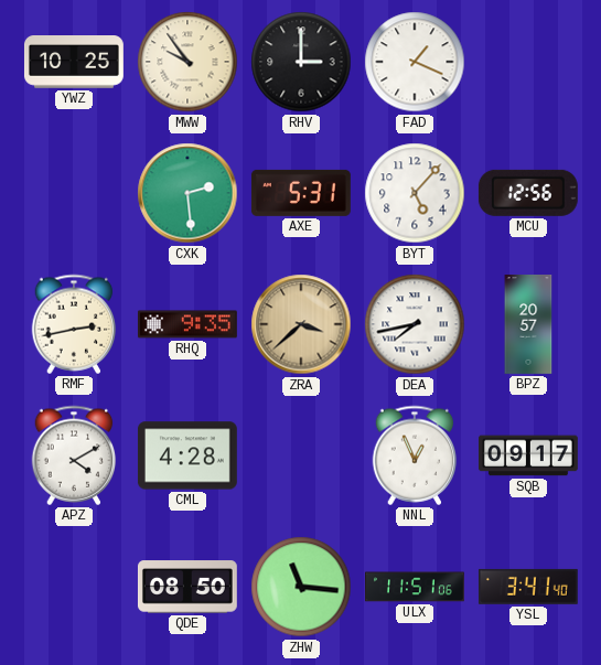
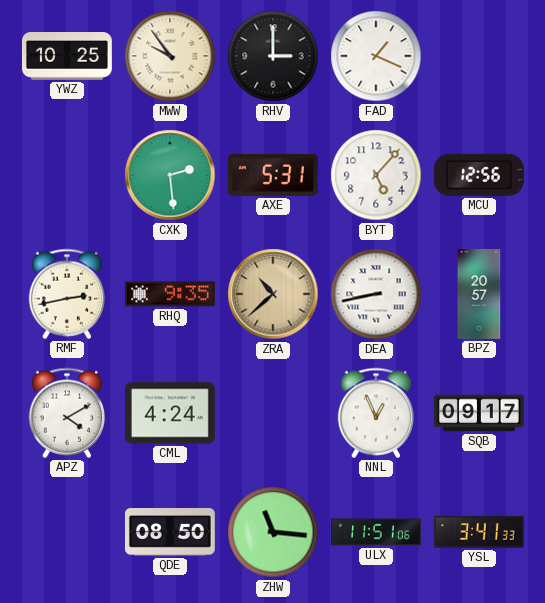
ZRA: 3:38 -> 10:38 (273, 294)
DEA: 7:43 -> 8:43 (376, 294)
CML: 4:28 -> 4:24 (170, 413)
YSL: 3:41:40 -> 3:41:33 (479, 532)
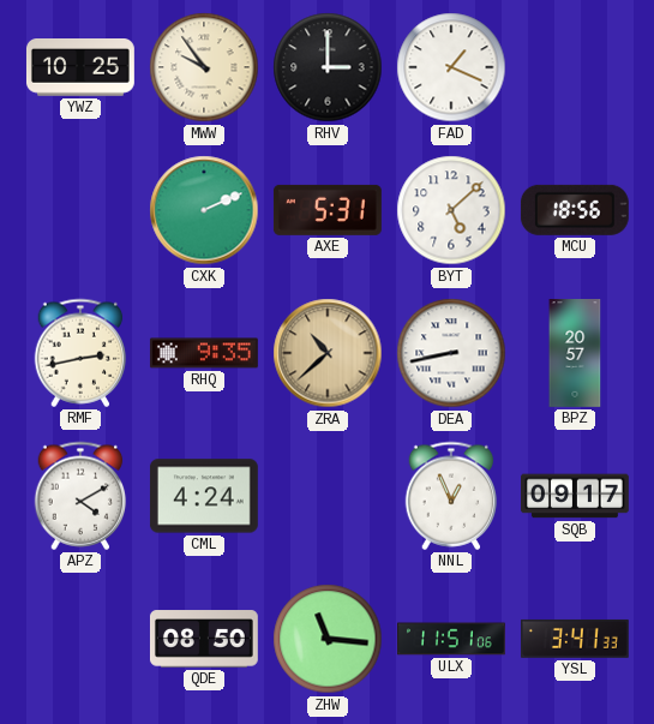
CXK: 2:29 -> 2:11 (204, 210)
BYT: 5:07 -> 5:08 (451, 210)
MCU: 12:56 -> 18:56 (575, 210)
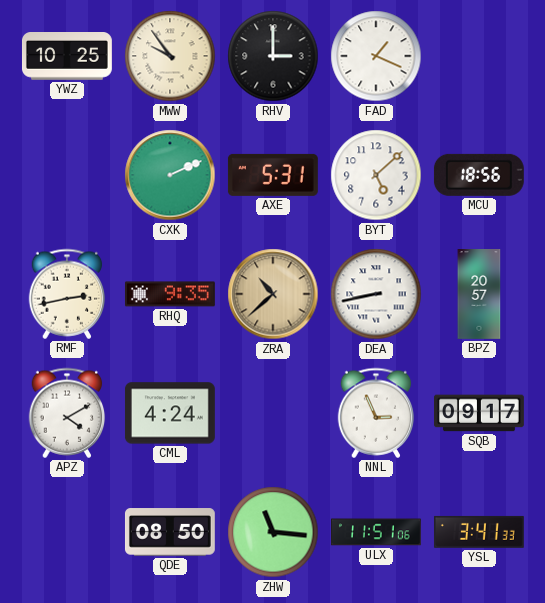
NNL: 12:56 -> 2:56 (376, 413)
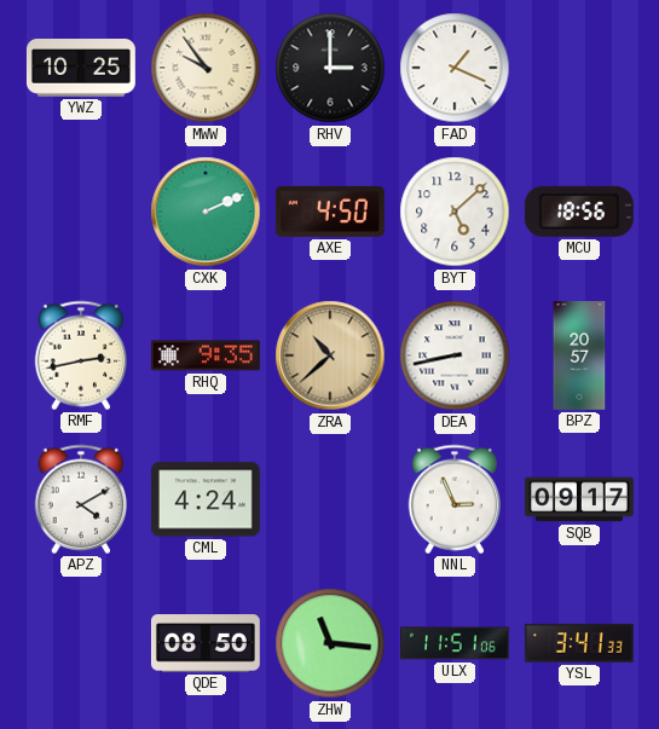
AXE: 5:31 -> 4:50 (330, 212)
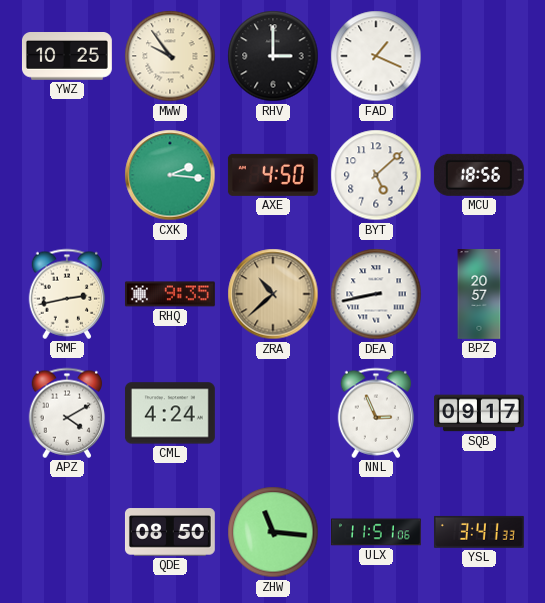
CXK: 2:11 -> 2:16 (170, 175)
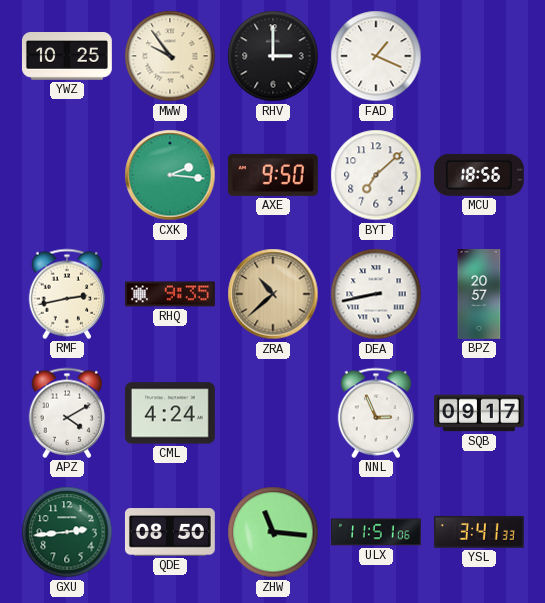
AXE: 4:50 -> 9:50 (273, 175)
BYT: 5:08 -> 7:08 (376, 175)
GXU: none -> 2:44 (67, 532)
